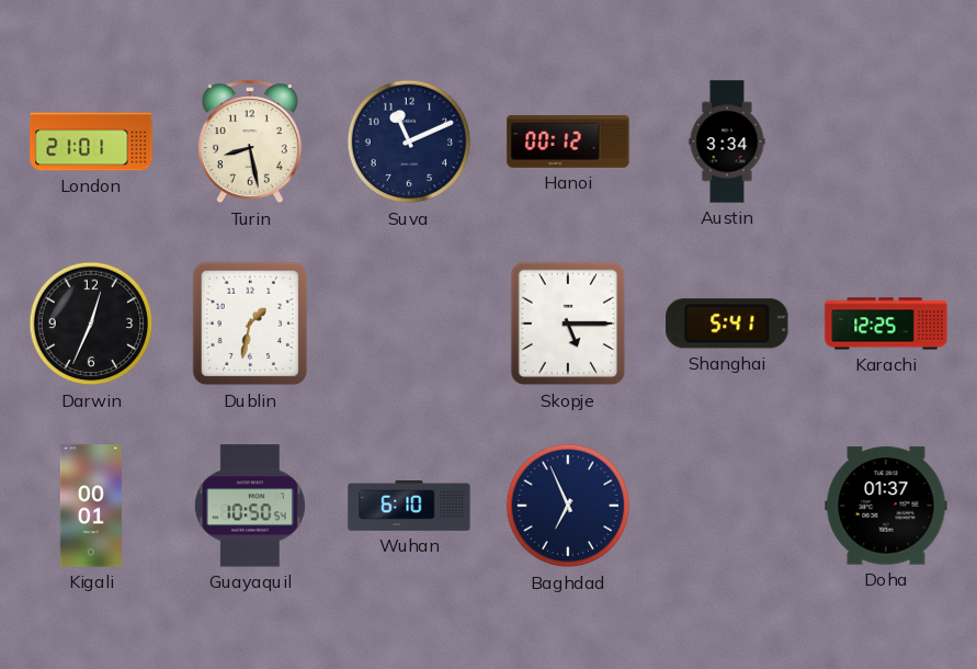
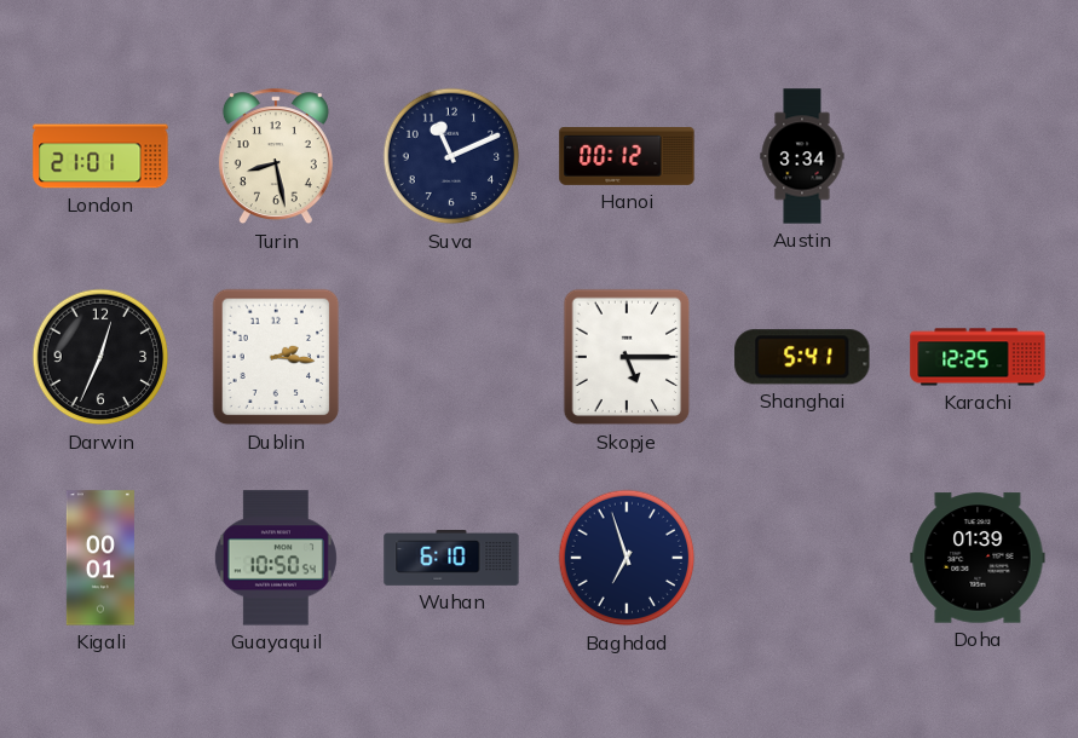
Dublin: 1:32 -> 2:16 (276, 357)
Baghdad: 6:56 -> 6:57 (627, 558)
Doha: 01:37 -> 01:39 (978, 558)
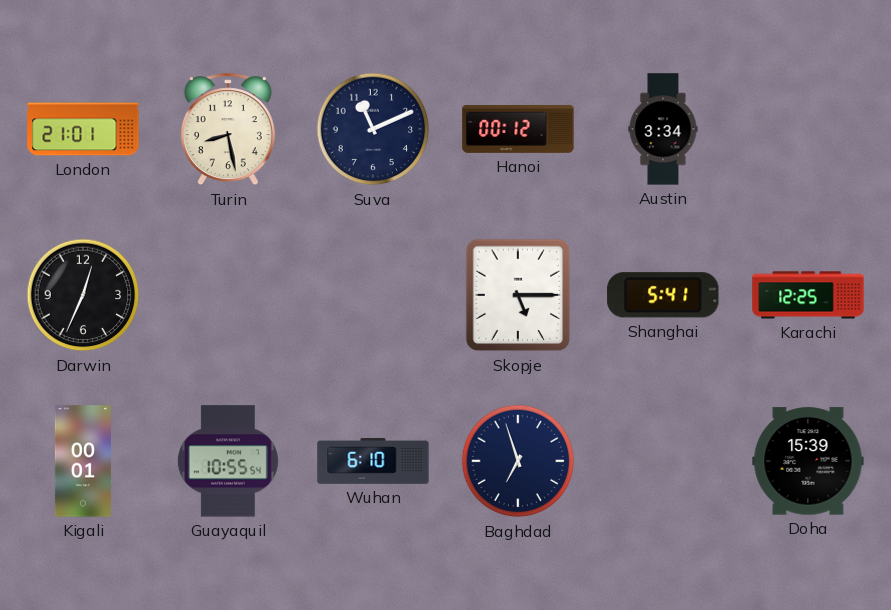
Dublin: 2:16 -> none (276, 357)
Guayaquil: 10:50 -> 10:55 (228, 461)
Doha: 01:39 -> 15:39 (808, 461)
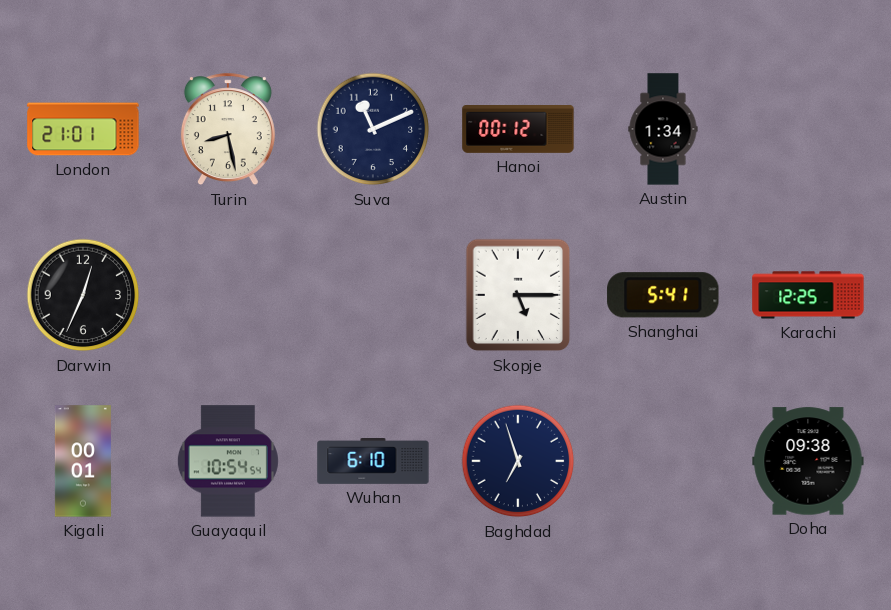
Austin: 3:34 -> 1:34 (663, 129)
Guayaquil: 10:55 -> 10:54 (228, 461)
Doha: 15:39 -> 09:38 (808, 461)
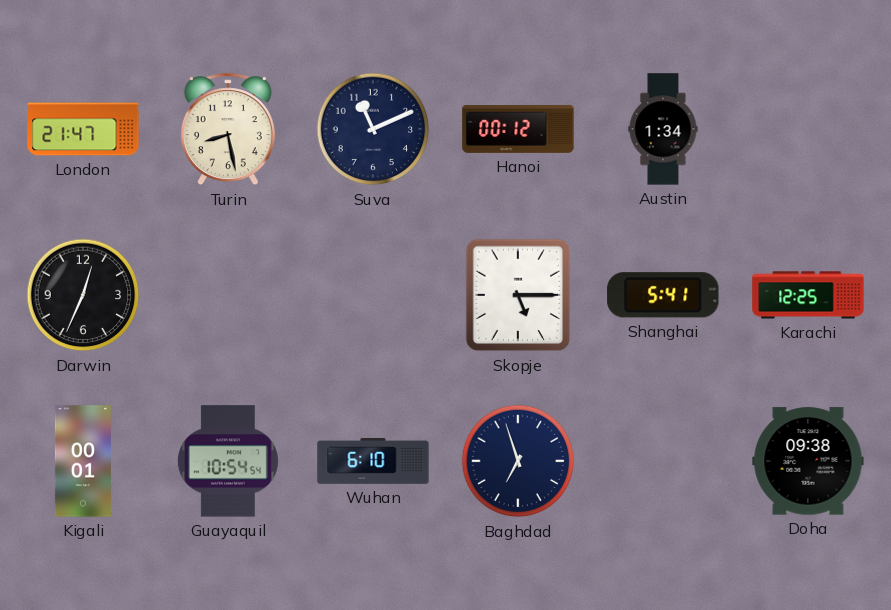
London: 21:01 -> 21:47 (83, 129)
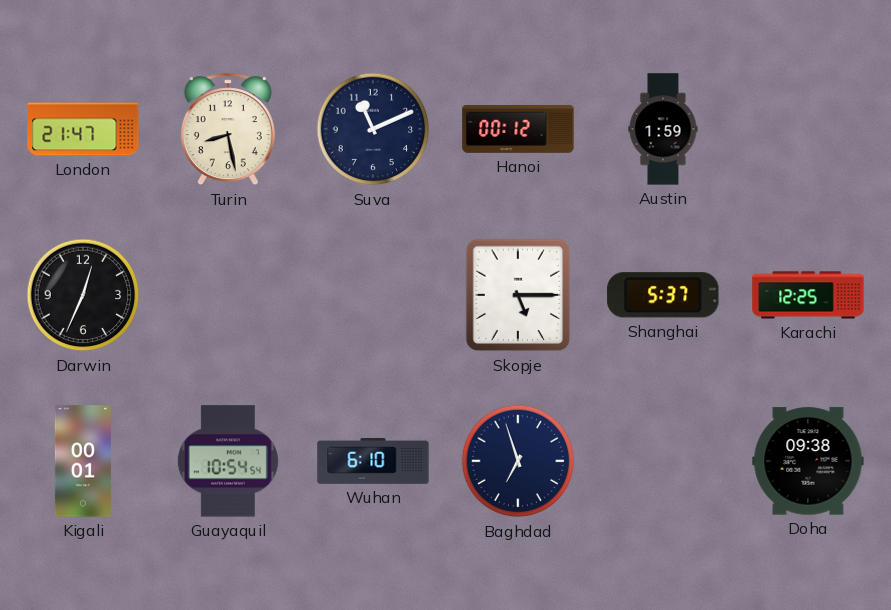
Austin: 1:34 -> 1:59 (663, 129)
Shanghai: 5:41 -> 5:37 (663, 295)
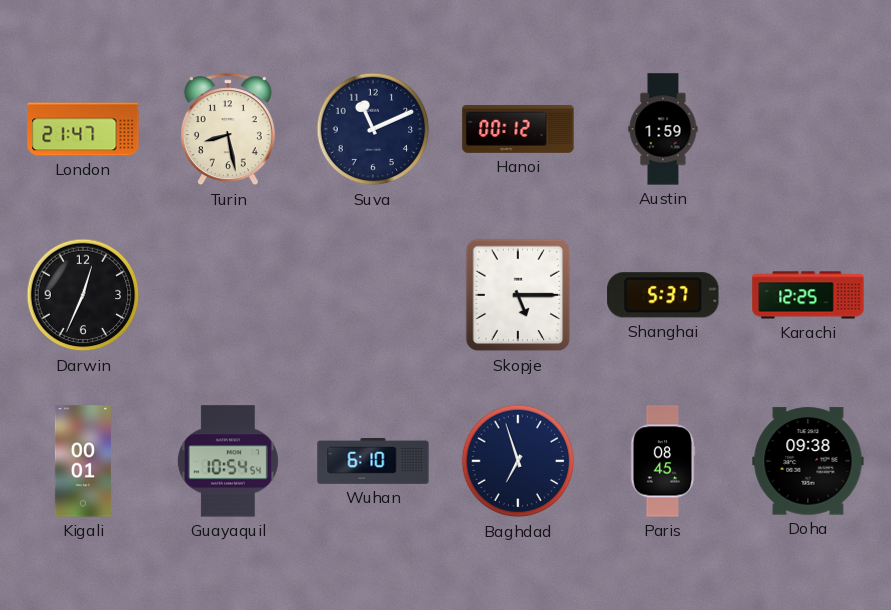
Paris: none -> 08:45 (663, 461)
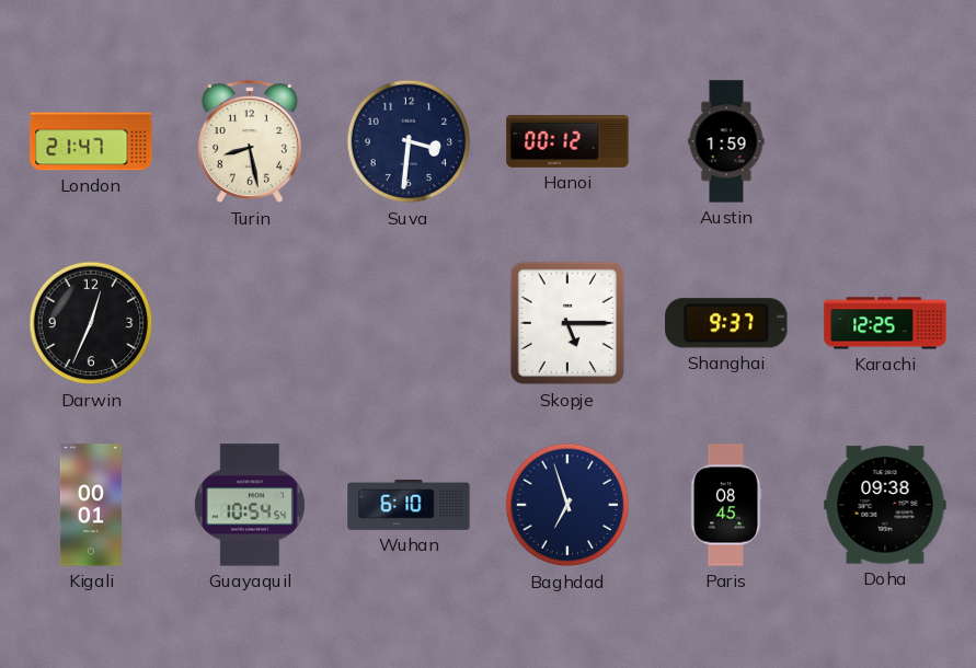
Suva: 11:11 -> 3:31 (409, 141)
Shanghai: 5:37 -> 9:37 (726, 323)
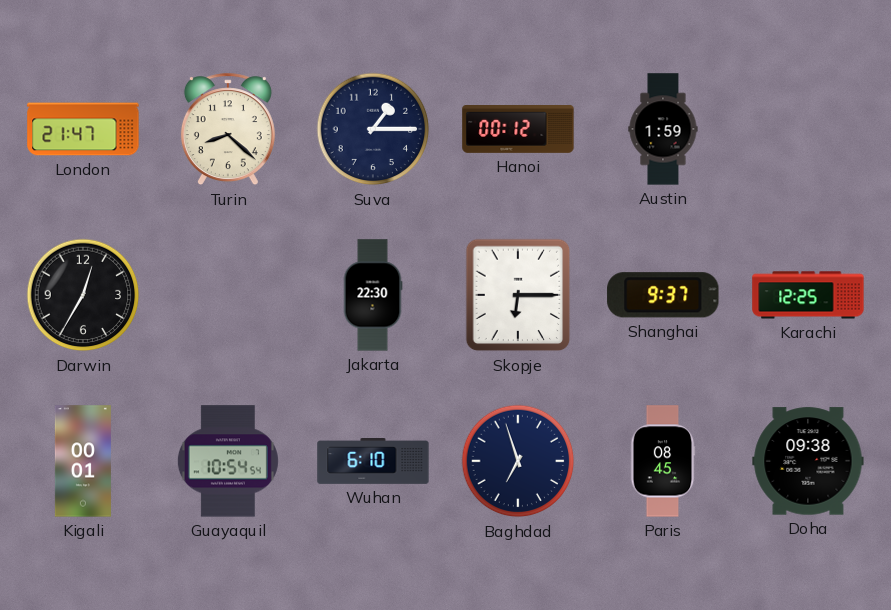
Turin: 8:28 -> 8:22 (228, 130)
Suva: 3:31 -> 1:15 (373, 129)
Darwin: 12:34 -> 12:35 (83, 295)
Jakarta: none -> 22:30 (373, 295)
Skopje: 5:15 -> 6:15 (518, 295)
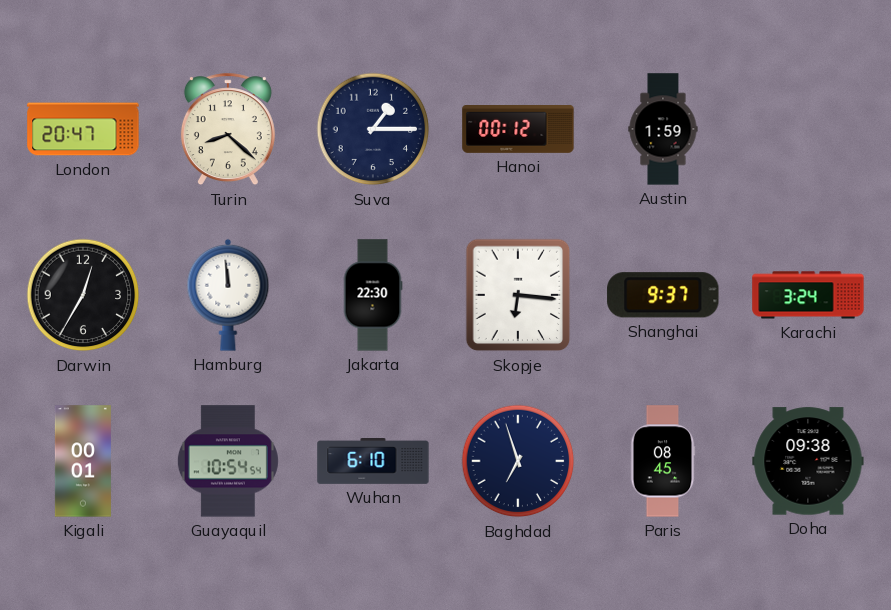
London: 21:47 -> 20:47 (83, 129)
Hamburg: none -> 11:59 (228, 295)
Skopje: 6:15 -> 6:16 (518, 295)
Karachi: 12:25 -> 3:24 (808, 295)
